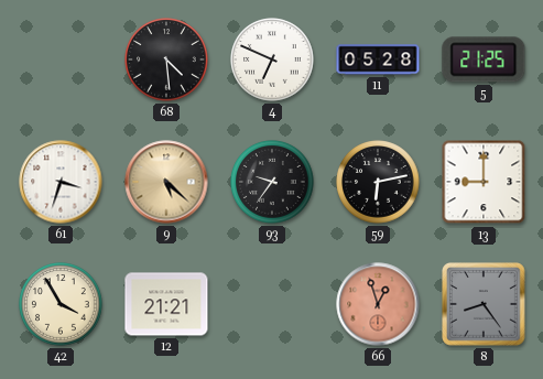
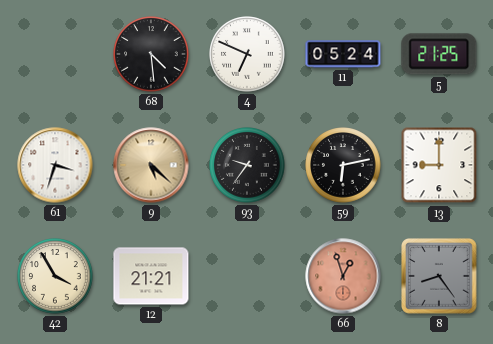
11: 05:28 -> 05:24 (343, 54)
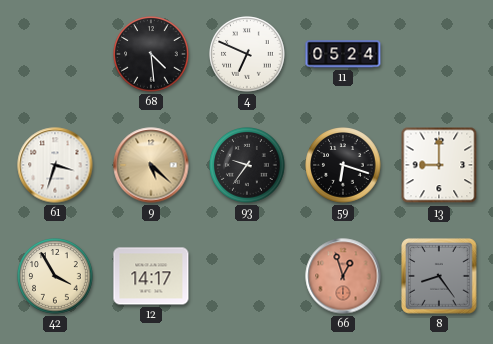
5: 21:25 -> none (439, 54)
59: 6:13 -> 6:18 (343, 165)
12: 21:21 -> 14:17 (151, 276)
